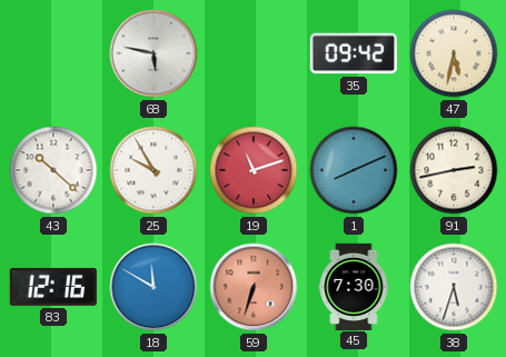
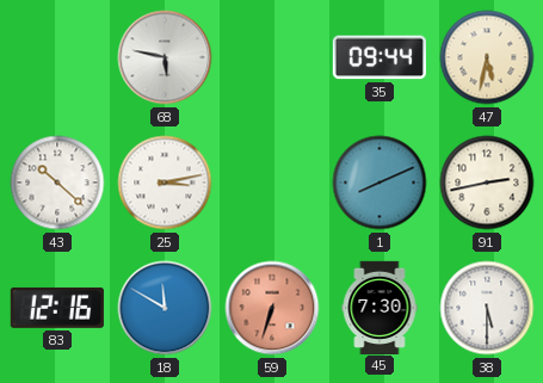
35: 09:42 -> 09:44 (380, 57)
25: 9:55 -> 3:13 (165, 183)
19: 11:12 -> none (254, 170)
38: 5:33 -> 5:30 (487, 308)
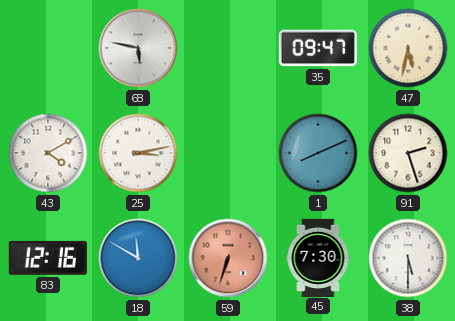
35: 09:44 -> 09:47 (318, 48)
43: 10:22 -> 4:10 (48, 153)
91: 2:43 -> 2:27 (408, 153)
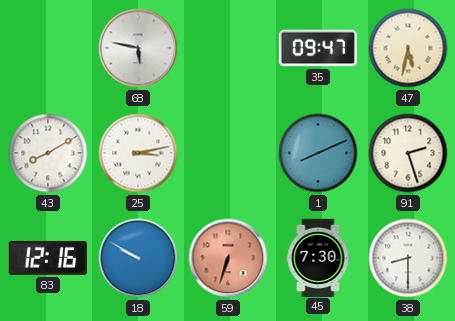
43: 4:10 -> 8:10 (48, 153)
18: 11:50 -> 9:50 (138, 258)
38: 5:30 -> 8:30 (408, 258)
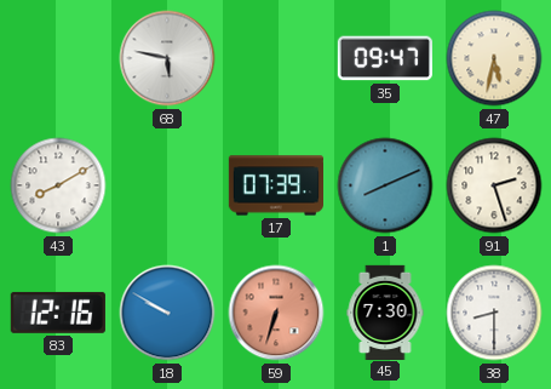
25: 3:13 -> none (138, 153)
17: none -> 07:39 (275, 185)
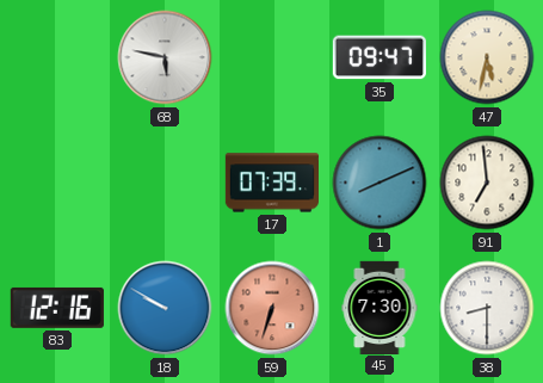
43: 8:10 -> none (58, 185)
91: 2:27 -> 6:59 (487, 183)
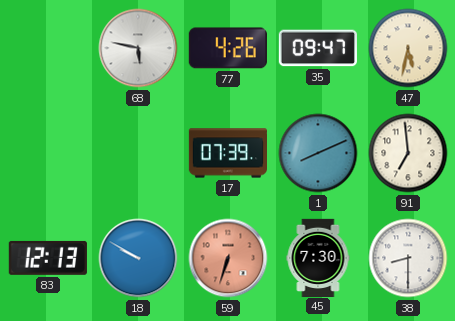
77: none -> 4:26 (228, 48)
83: 12:16 -> 12:13 (48, 258)
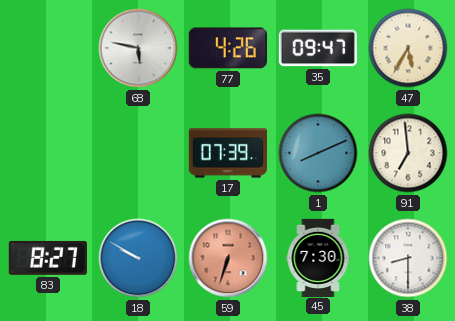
47: 5:32 -> 5:35 (408, 48)
83: 12:13 -> 8:27 (48, 258)
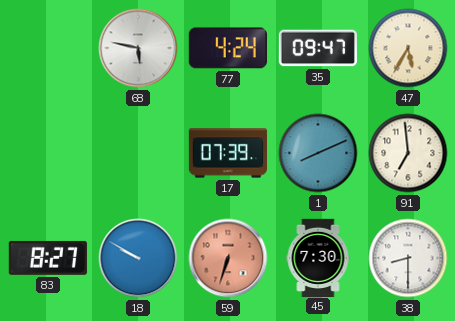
77: 4:26 -> 4:24 (228, 48)
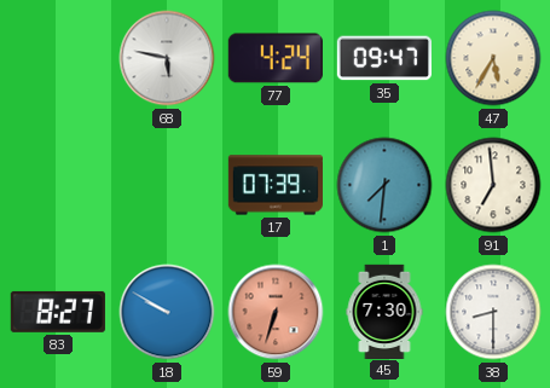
1: 8:11 -> 7:31 (384, 185)
